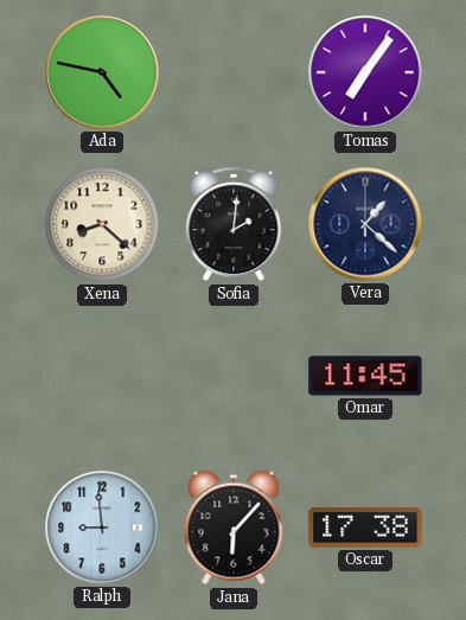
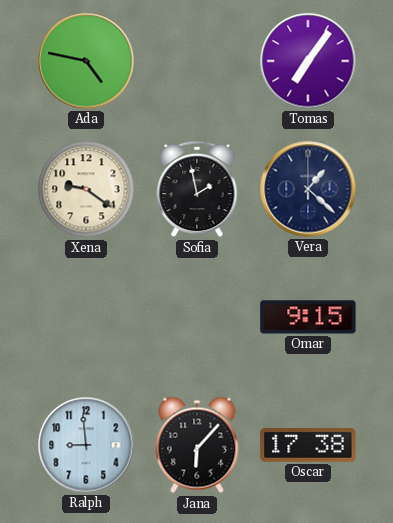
Xena: 8:22 -> 9:21 (86, 189)
Sofia: 2:01 -> 1:58 (197, 189)
Omar: 11:45 -> 9:15 (308, 317)
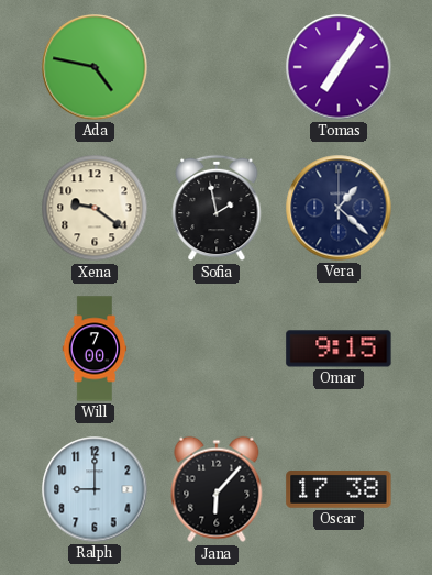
Will: none -> 7:00 (95, 349)
Ralph: 8:59 -> 9:00 (95, 489)
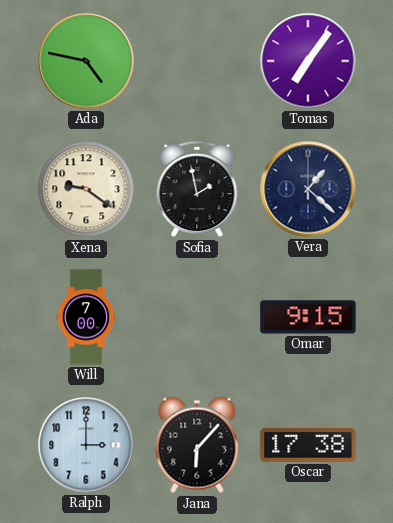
Ralph: 9:00 -> 3:00 (86, 445)
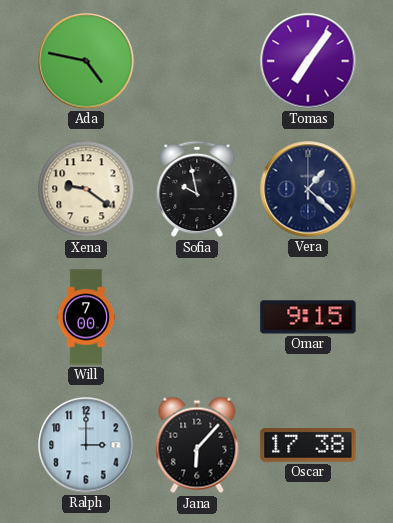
Sofia: 1:58 -> 9:58 (197, 189)
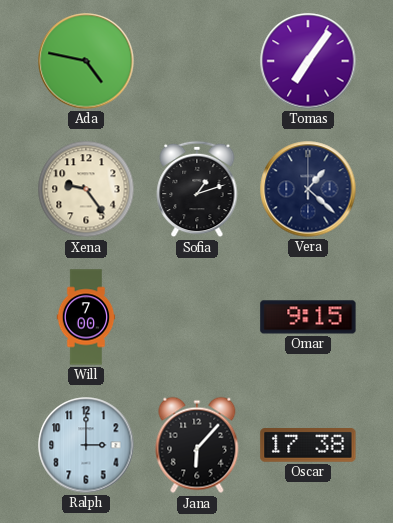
Xena: 9:21 -> 9:24 (86, 189)
Sofia: 9:58 -> 1:12 (197, 189)
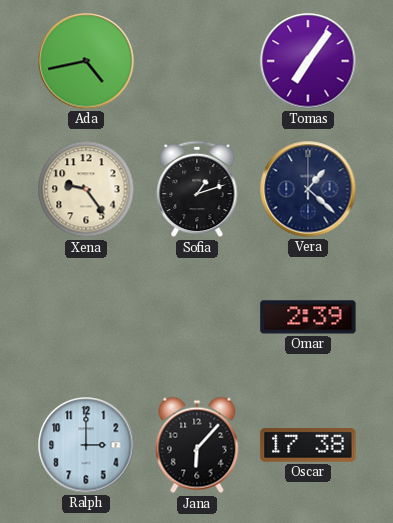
Ada: 4:47 -> 4:43 (86, 61)
Will: 7:00 -> none (86, 317)
Omar: 9:15 -> 2:39 (308, 317)
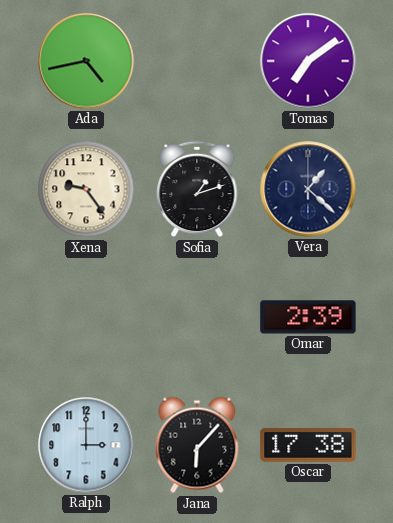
Tomas: 7:06 -> 7:09 (308, 61)
